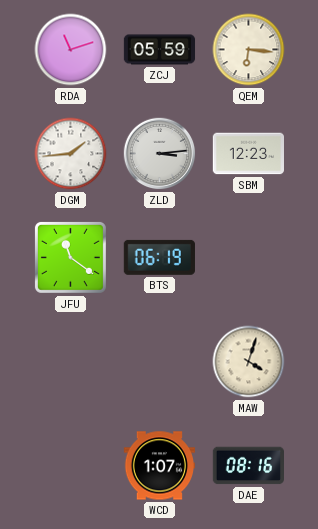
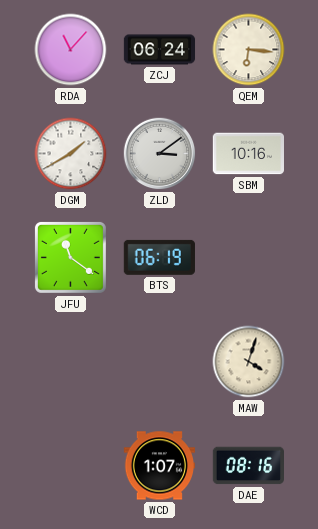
RDA: 11:12 -> 11:07 (71, 50)
ZCJ: 05:59 -> 06:24 (160, 50)
DGM: 1:44 -> 1:40 (71, 154)
ZLD: 3:14 -> 3:09 (160, 154)
SBM: 12:23 -> 10:16 (249, 154)
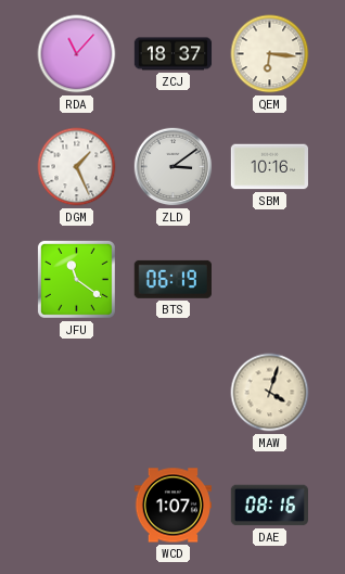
ZCJ: 06:24 -> 18:37 (174, 54)
DGM: 1:40 -> 1:26 (77, 167)
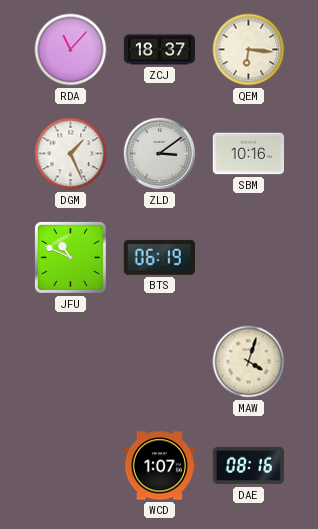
JFU: 11:21 -> 10:49 (70, 257)
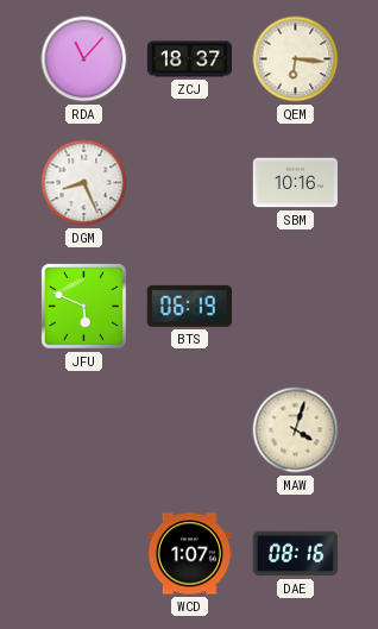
DGM: 1:26 -> 8:26 (84, 183)
ZLD: 3:09 -> none (160, 154)
JFU: 10:49 -> 5:49 (83, 306)
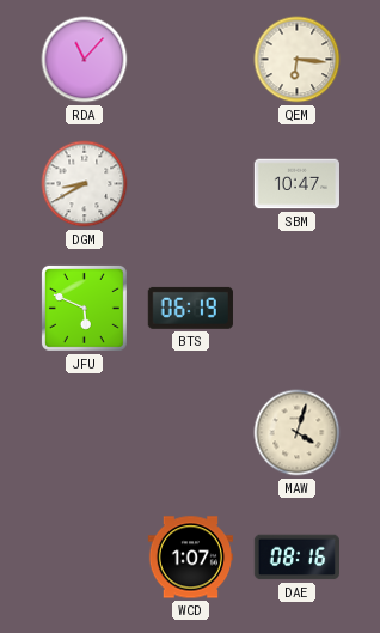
ZCJ: 18:37 -> none (190, 59)
DGM: 8:26 -> 8:40 (85, 184)
SBM: 10:16 -> 10:47 (298, 184)
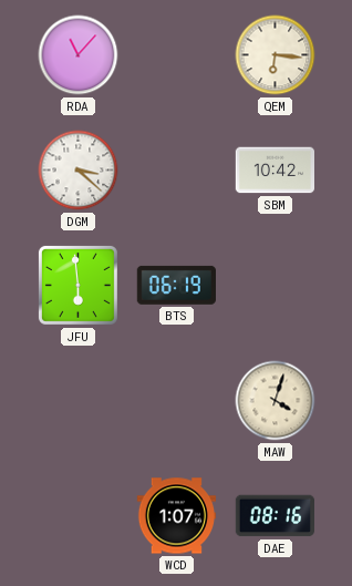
DGM: 8:40 -> 3:22 (79, 171)
SBM: 10:47 -> 10:42 (276, 171)
JFU: 5:49 -> 5:59 (77, 285)
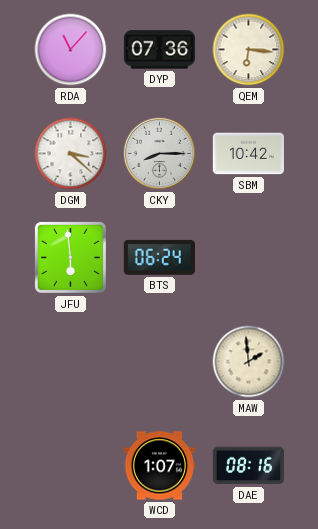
DYP: none -> 07:36 (159, 50)
CKY: none -> 8:15 (160, 154)
BTS: 06:19 -> 06:24 (159, 257)
MAW: 4:03 -> 1:59 (249, 362)
